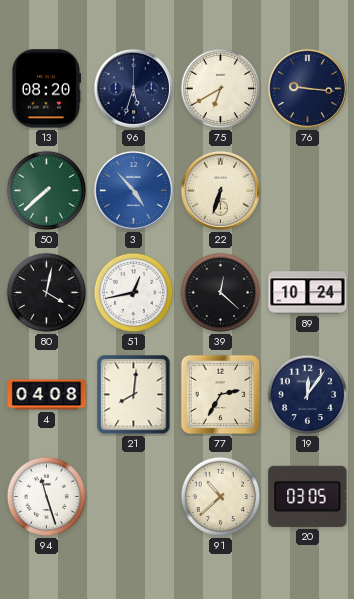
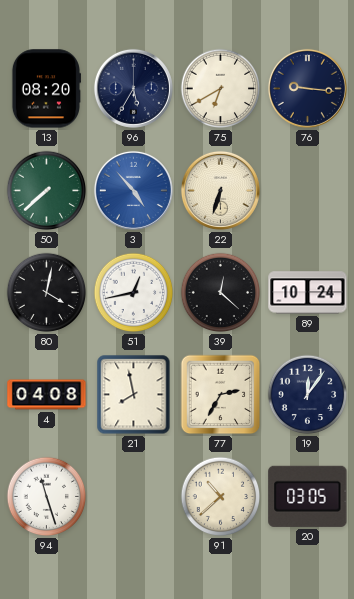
96: 5:33 -> 5:35 (133, 88)
21: 8:01 -> 7:58 (134, 395)
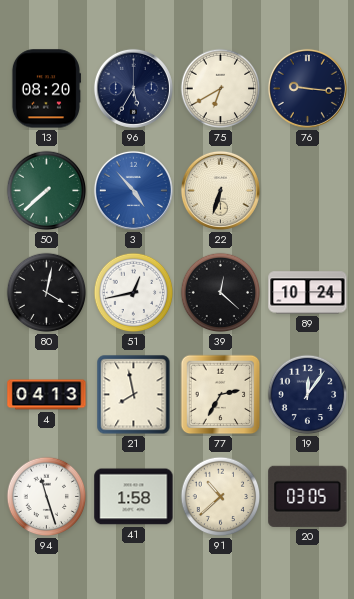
4: 04:08 -> 04:13 (47, 395)
41: none -> 1:58 (134, 497)
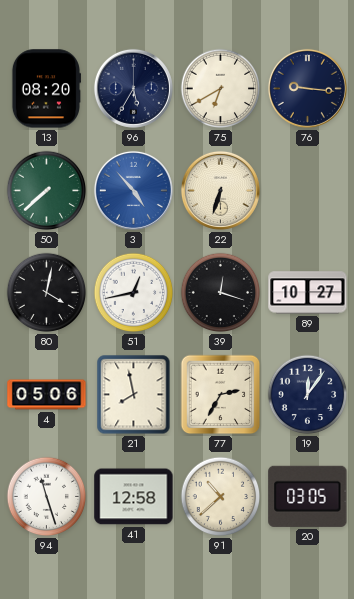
39: 12:22 -> 12:18 (221, 293)
89: 10:24 -> 10:27 (308, 293)
4: 04:13 -> 05:06 (47, 395)
41: 1:58 -> 12:58 (134, 497)
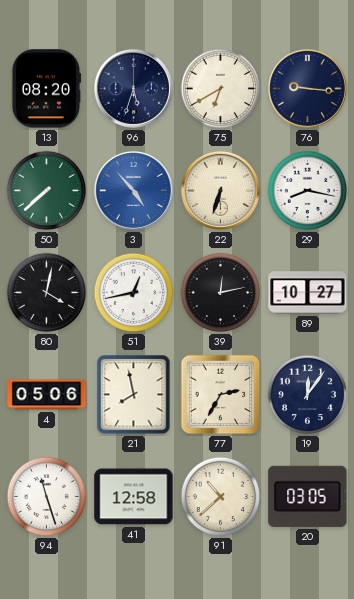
96: 5:35 -> 5:33 (133, 88)
29: none -> 8:17 (308, 191)
39: 12:18 -> 12:13 (221, 293)
